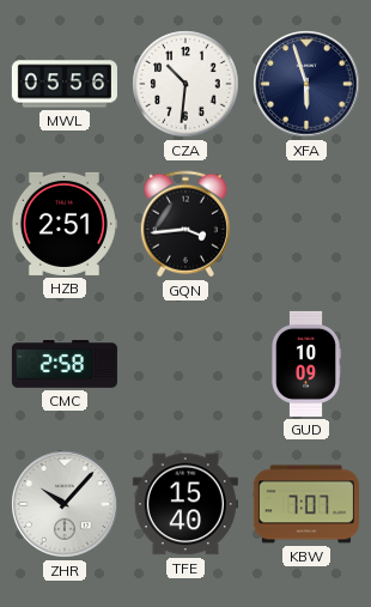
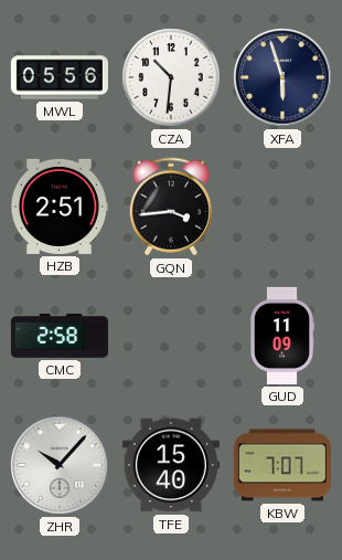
GUD: 10:09 -> 11:09 (282, 336)
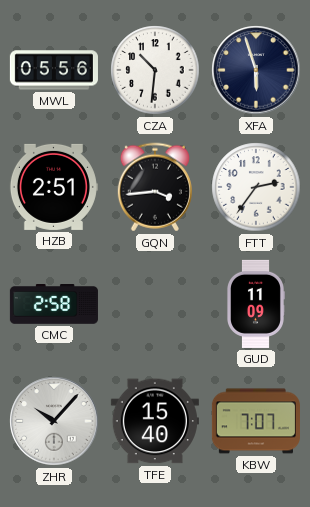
FTT: none -> 2:36 (256, 187)
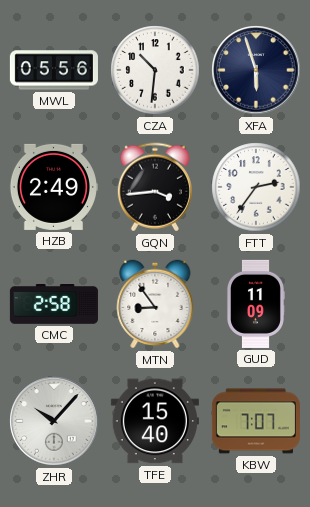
HZB: 2:51 -> 2:49 (53, 187)
MTN: none -> 8:54 (155, 304)
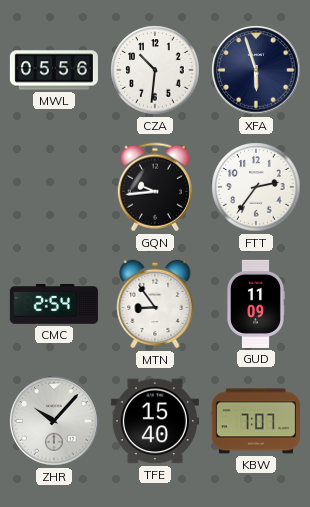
HZB: 2:49 -> none (53, 187)
GQN: 3:44 -> 9:44 (155, 187)
CMC: 2:58 -> 2:54 (54, 304)
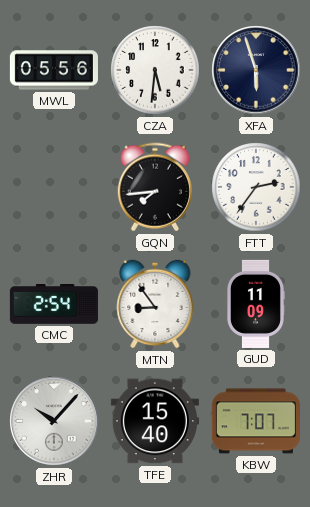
CZA: 10:31 -> 5:31 (155, 70)
GQN: 9:44 -> 7:44 (155, 187)
